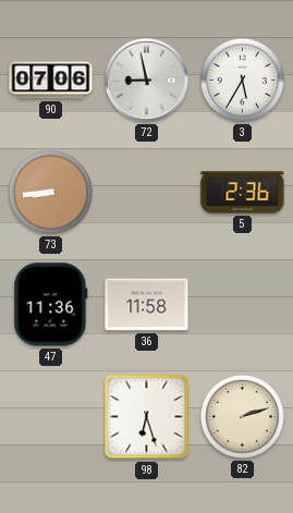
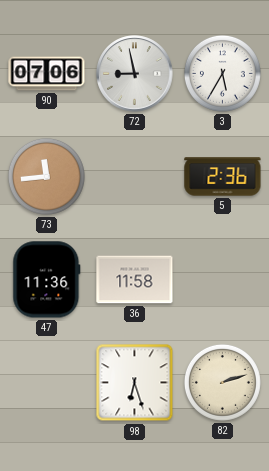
73: 8:44 -> 11:44 (46, 176)
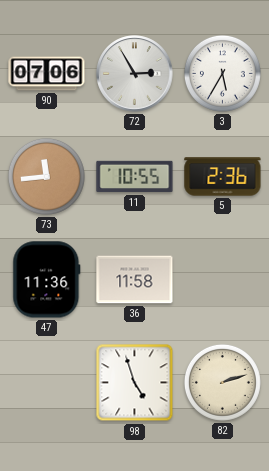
72: 8:58 -> 2:55 (135, 74)
11: none -> 10:55 (135, 177)
98: 6:27 -> 4:57 (135, 383)
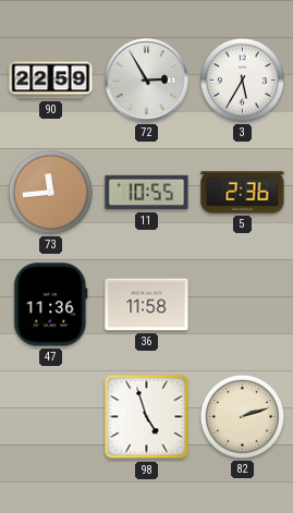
90: 07:06 -> 22:59 (51, 81)
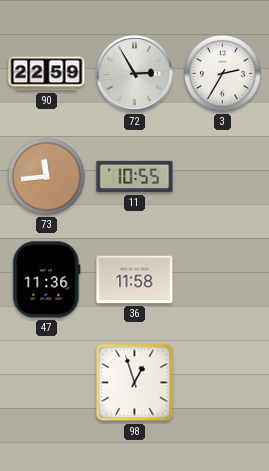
3: 5:35 -> 2:35 (222, 73)
5: 2:36 -> none (243, 193)
98: 4:57 -> 12:57 (135, 383)
82: 2:12 -> none (242, 416)
